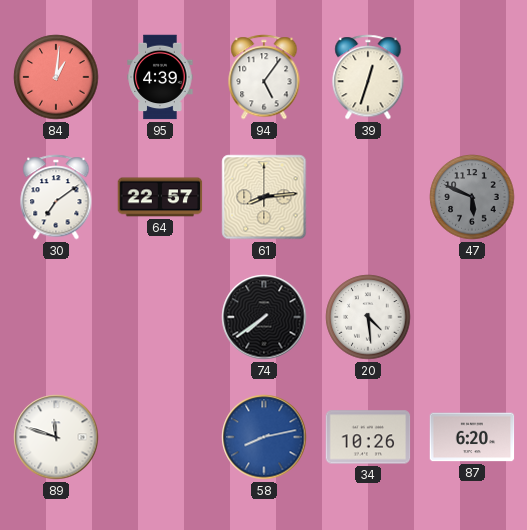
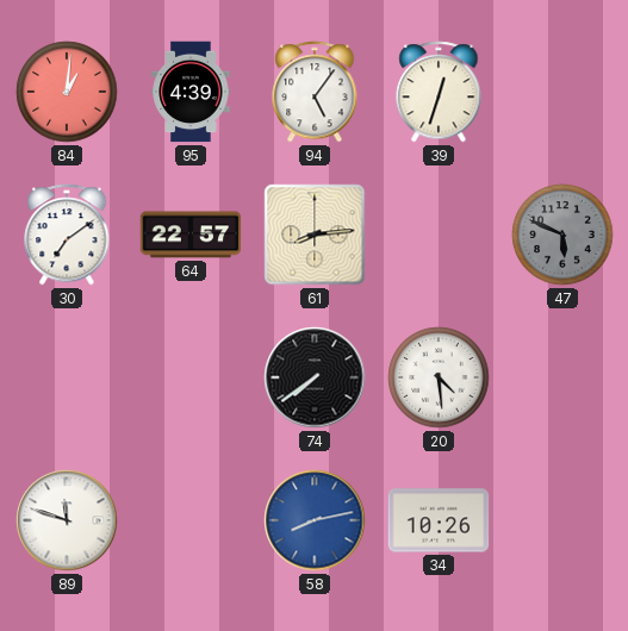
87: 6:20 -> none (472, 437)
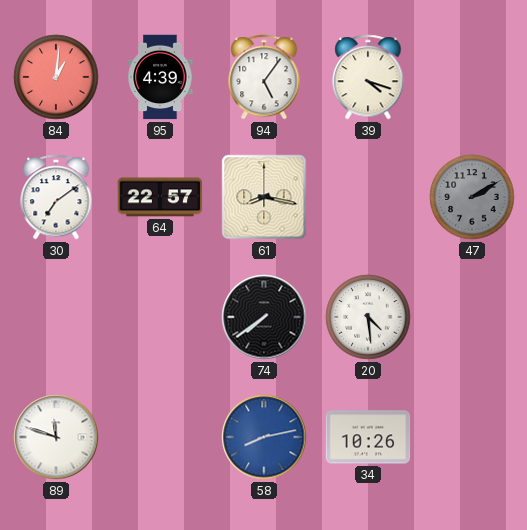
39: 12:33 -> 4:18 (368, 77)
61: 8:14 -> 8:17 (264, 197)
47: 5:49 -> 2:10 (472, 197)
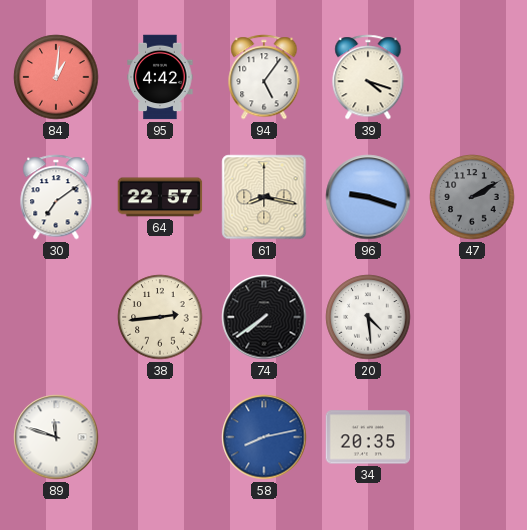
95: 4:39 -> 4:42 (160, 77)
96: none -> 9:18 (368, 197)
38: none -> 2:44 (160, 317)
34: 10:26 -> 20:35 (368, 437)
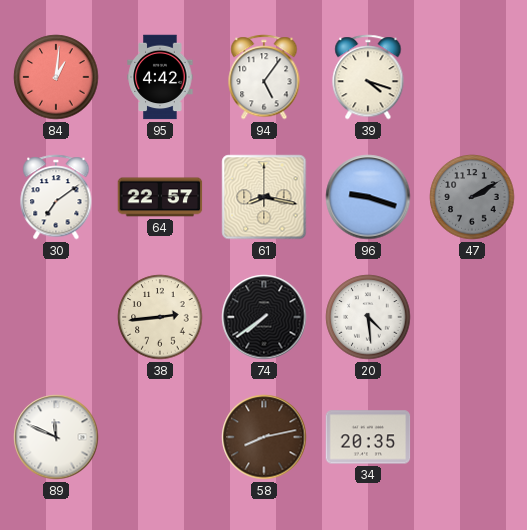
89: 11:48 -> 11:49 (56, 437)
58 dial: blue -> brown (264, 437)
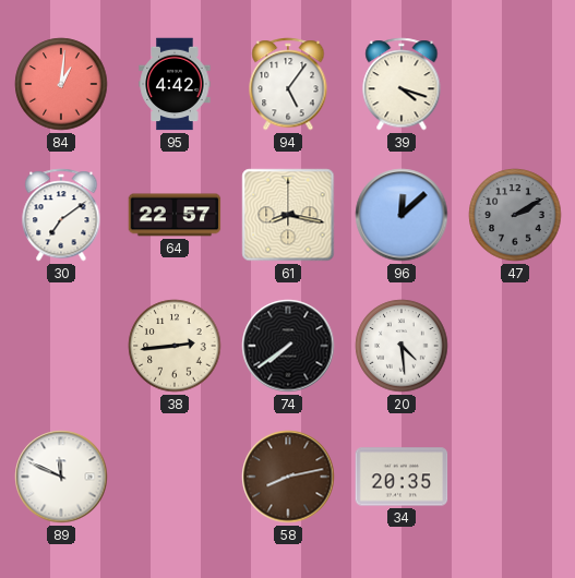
96: 9:18 -> 12:08 (402, 215)
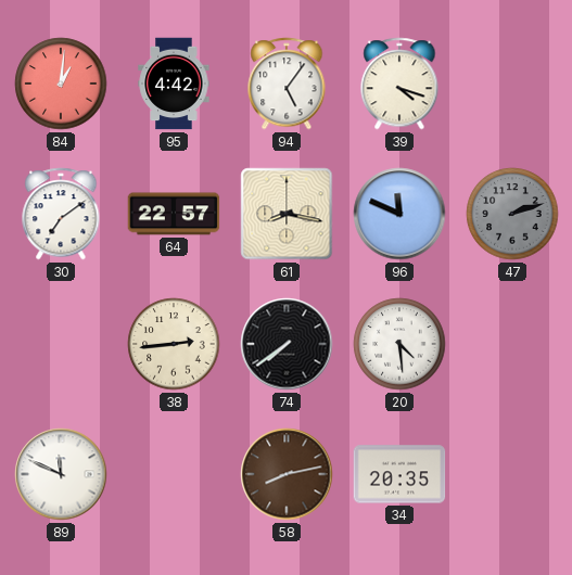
96: 12:08 -> 11:49 (399, 214)
47: 2:10 -> 2:12 (512, 214)
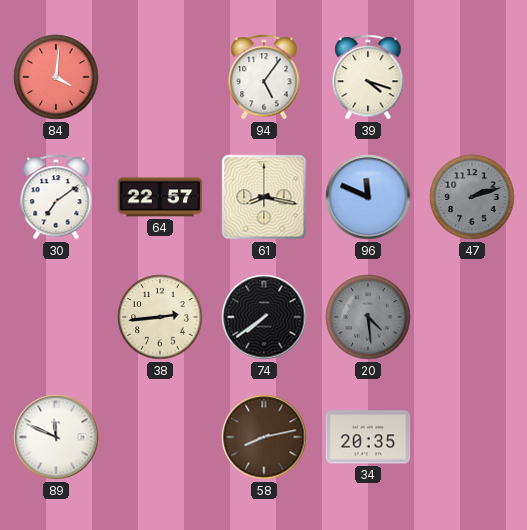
84: 1:01 -> 4:01 (56, 77)
95: 4:42 -> none (174, 84)
20 dial: white -> grey (368, 317)
